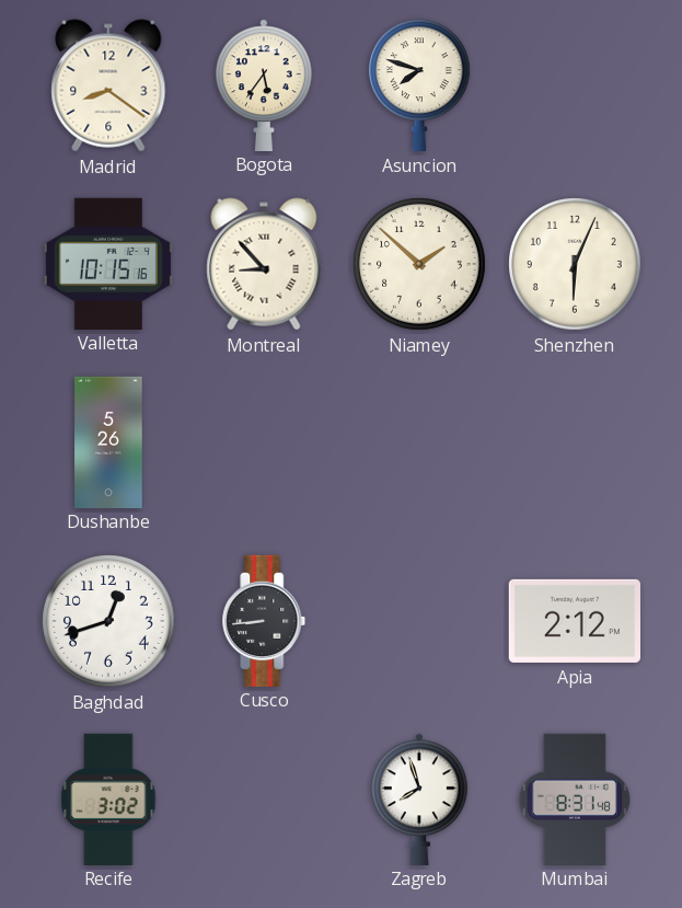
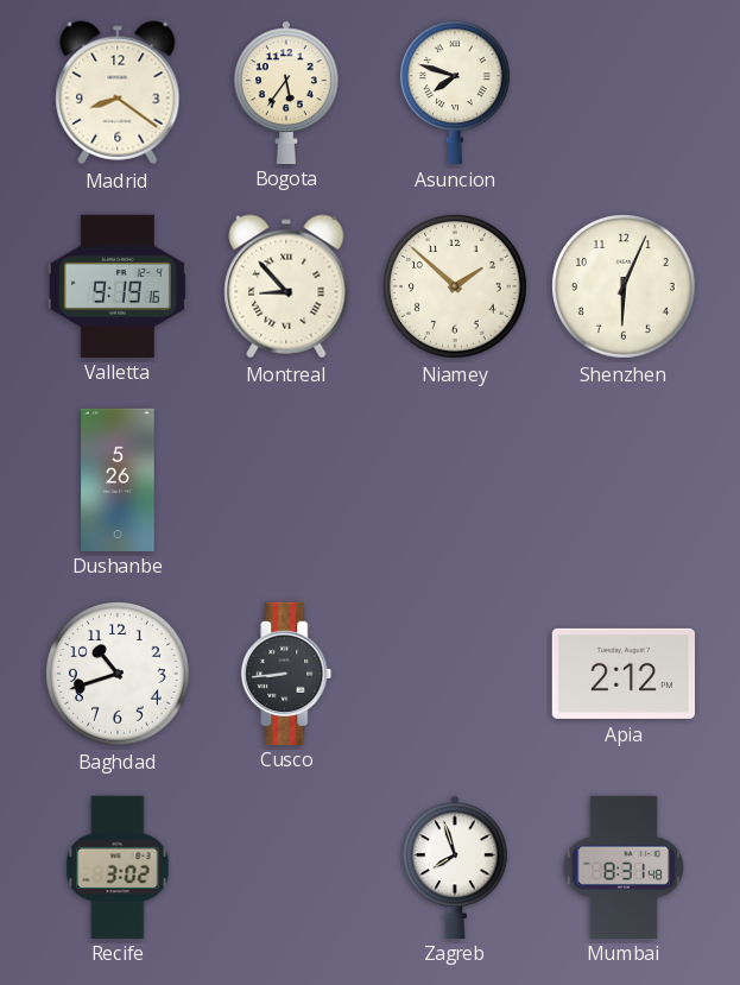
Valletta: 10:15 -> 9:19 (118, 285)
Baghdad: 12:42 -> 10:42 (118, 674)
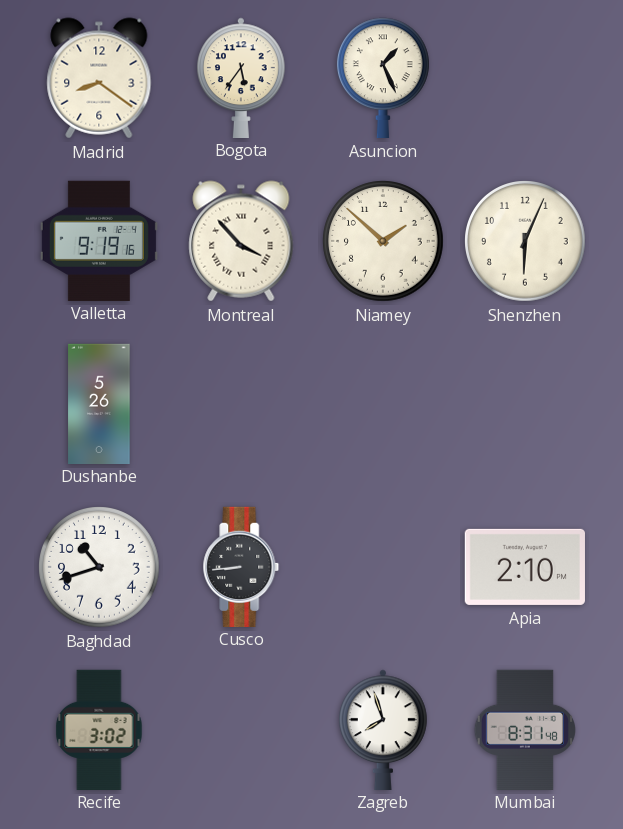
Asuncion: 7:48 -> 1:26 (384, 78)
Montreal: 8:53 -> 3:53 (241, 241)
Apia: 2:12 -> 2:10 (525, 567)
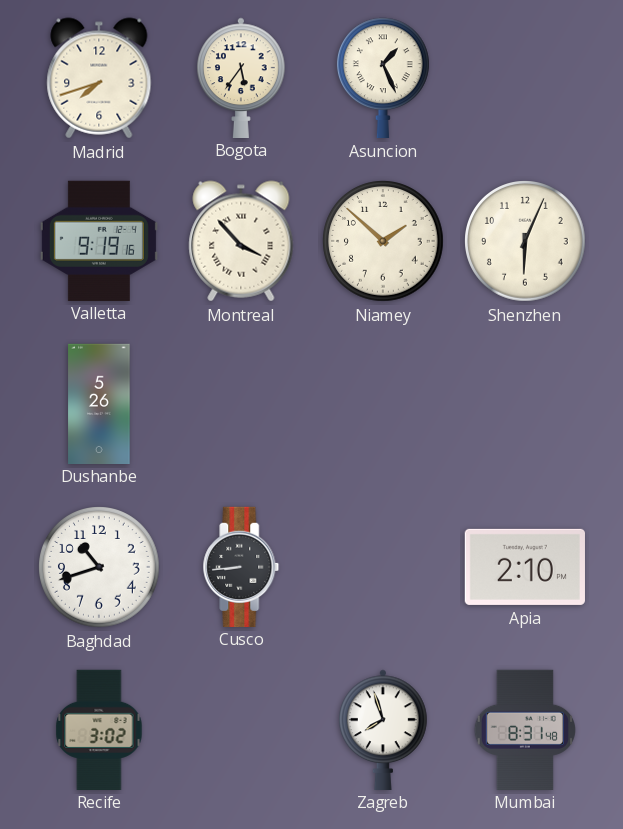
Madrid: 8:21 -> 7:42 (99, 78)
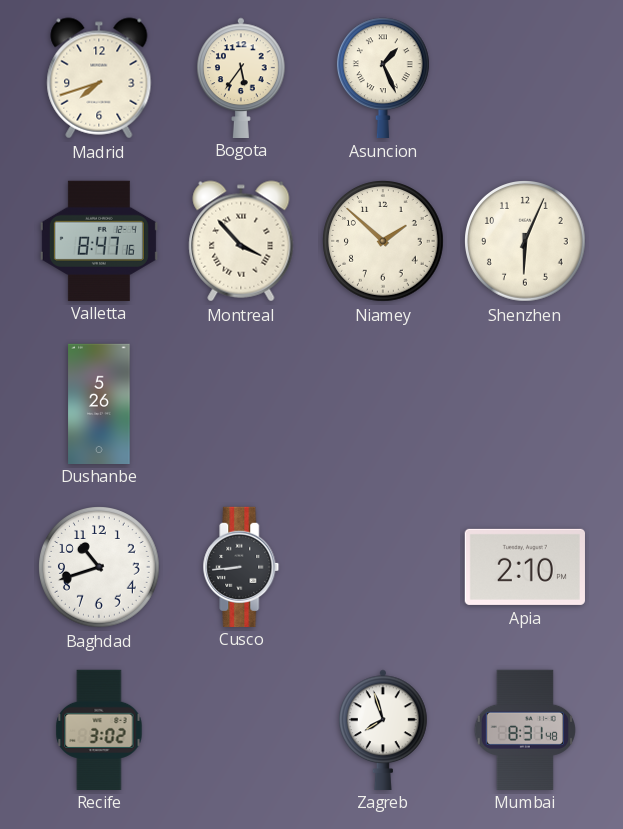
Valletta: 9:19 -> 8:47 (99, 240)
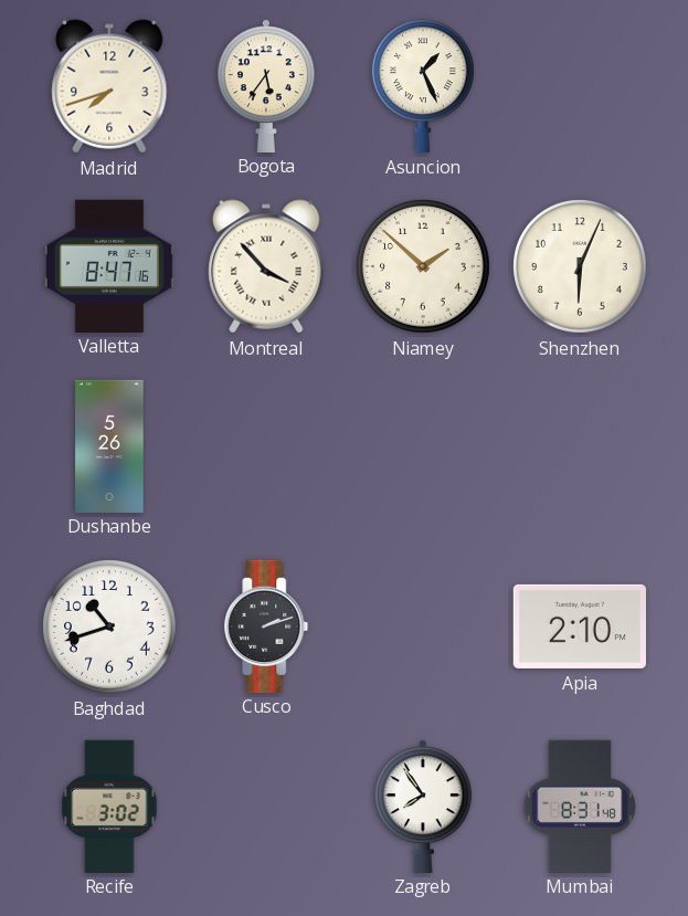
Cusco: 8:44 -> 2:12 (266, 625)
Zagreb: 7:57 -> 7:54 (424, 806)
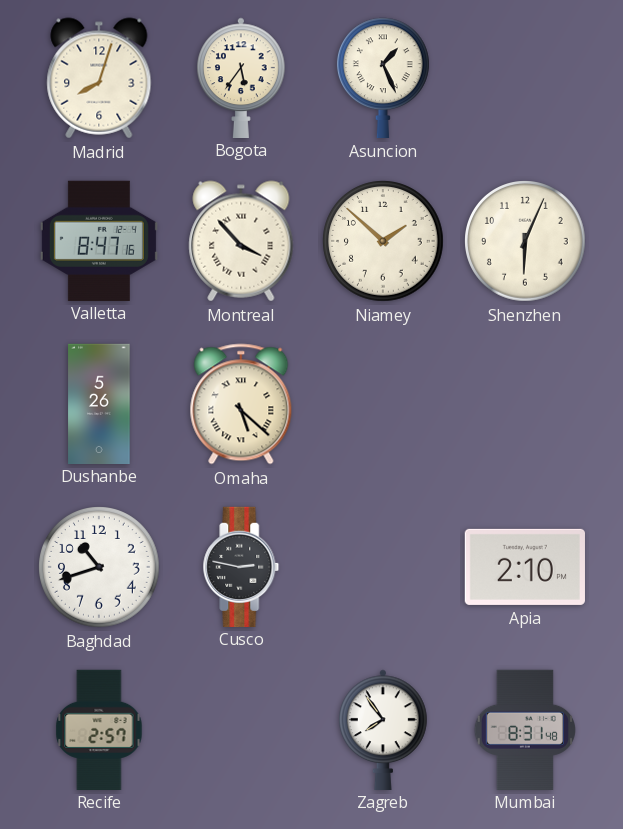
Madrid: 7:42 -> 8:03 (99, 78)
Omaha: none -> 5:22 (241, 404)
Cusco: 2:12 -> 2:47 (241, 566)
Recife: 3:02 -> 2:57 (99, 729)
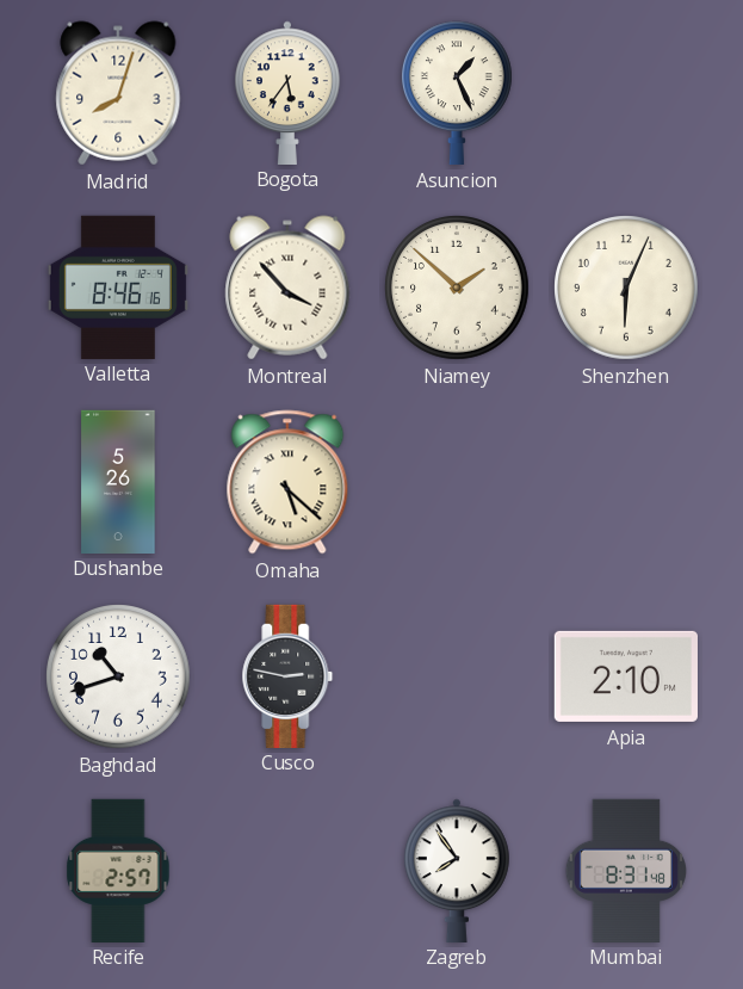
Valletta: 8:47 -> 8:46 (118, 286)
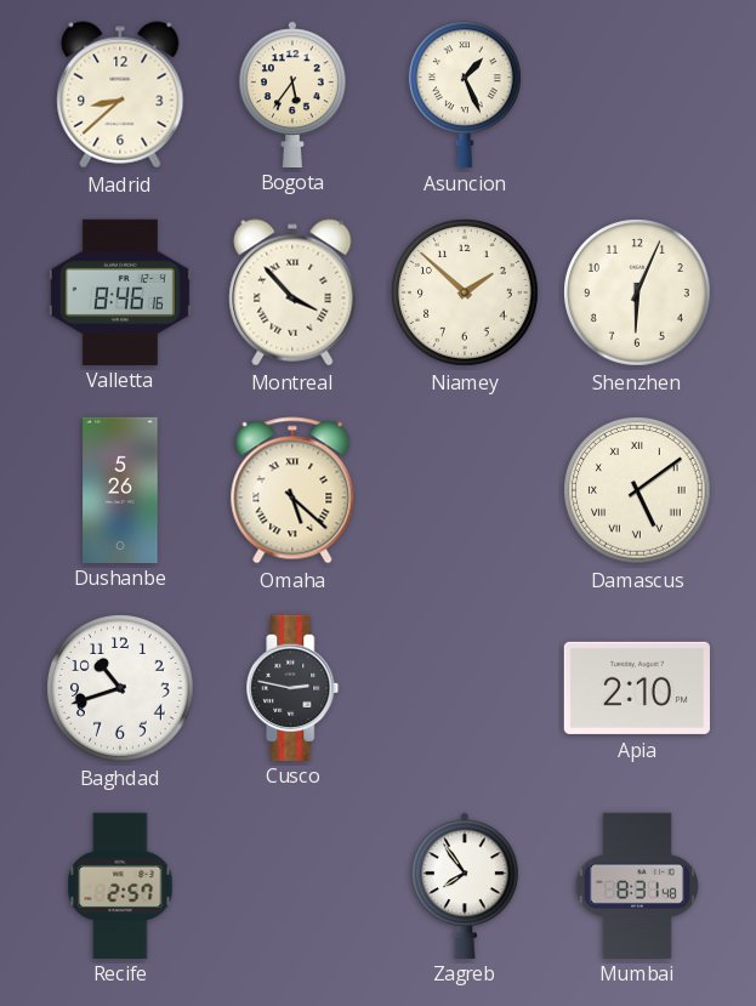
Madrid: 8:03 -> 8:38 (120, 95)
Damascus: none -> 5:09 (637, 490)
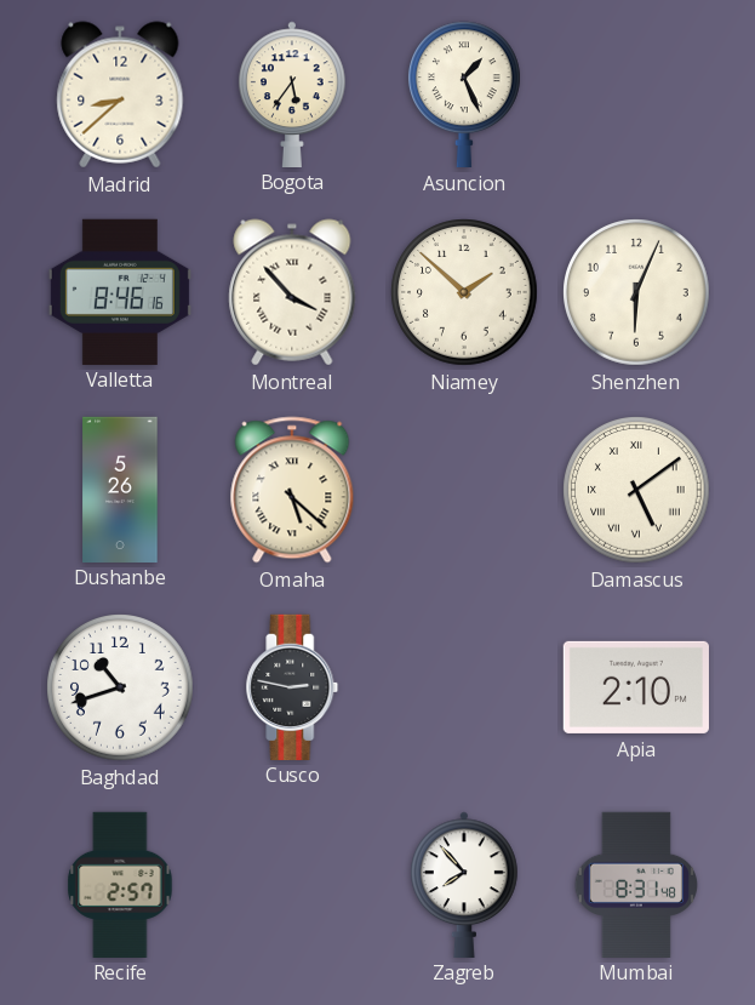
Zagreb: 7:54 -> 7:53 (465, 884)
